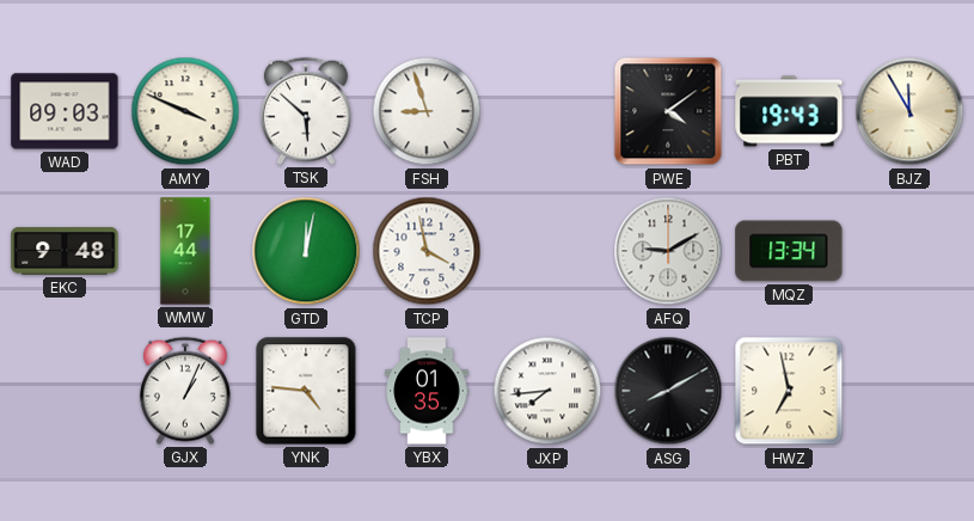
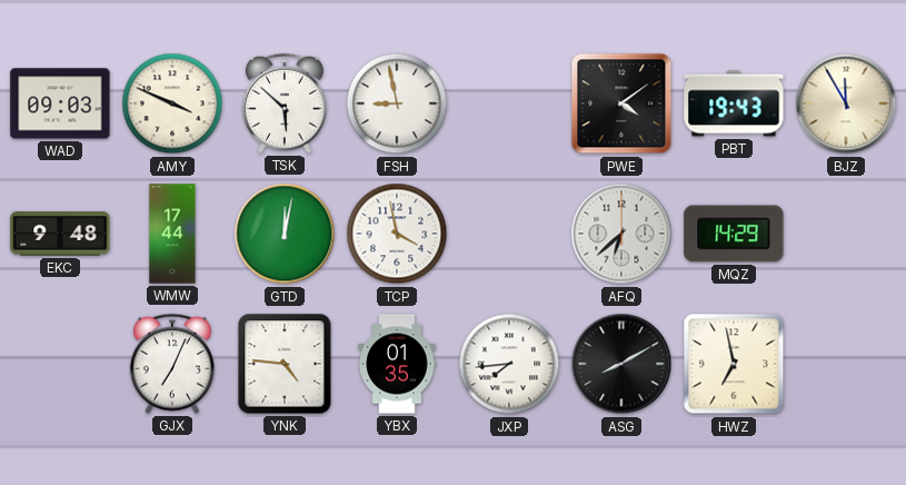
FSH: 8:57 -> 8:58 (397, 103)
AFQ: 9:10 -> 6:38 (621, 234)
MQZ: 13:34 -> 14:29 (734, 234)
GJX: 1:04 -> 7:04 (172, 364)
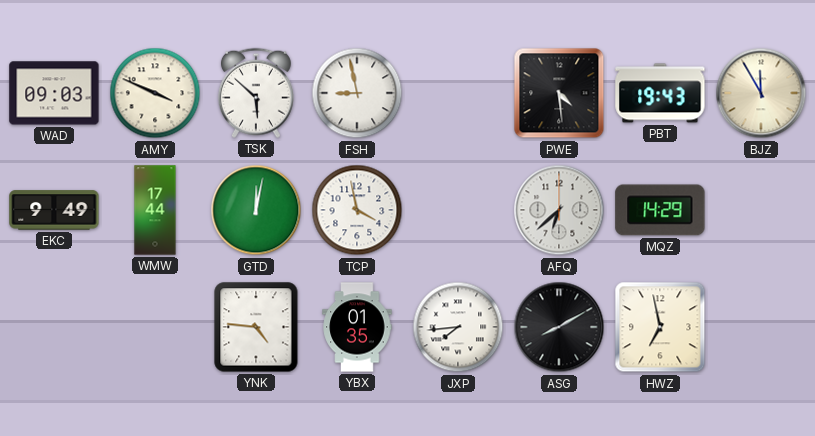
PWE: 4:09 -> 4:29 (559, 93)
EKC: 9:48 -> 9:49 (54, 210)
GJX: 7:04 -> none (172, 364)
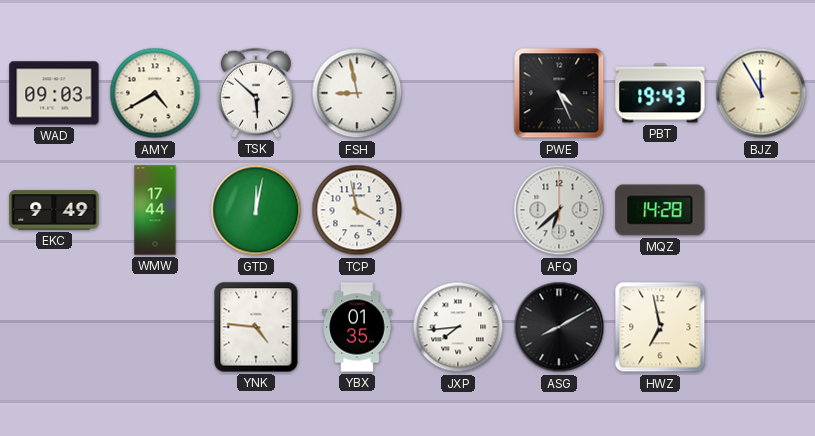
AMY: 3:49 -> 4:40 (155, 93)
PWE: 4:29 -> 4:26 (559, 93)
MQZ: 14:29 -> 14:28 (660, 210)
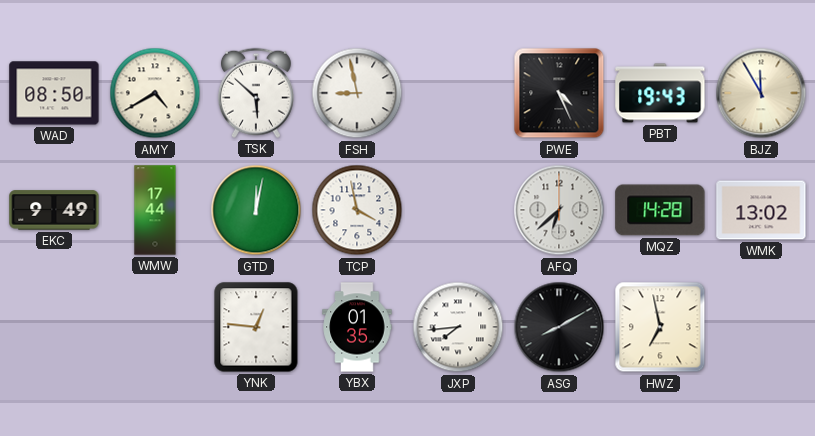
WAD: 09:03 -> 08:50 (54, 93)
WMK: none -> 13:02 (761, 210)
YNK: 4:46 -> 12:46 (256, 327)
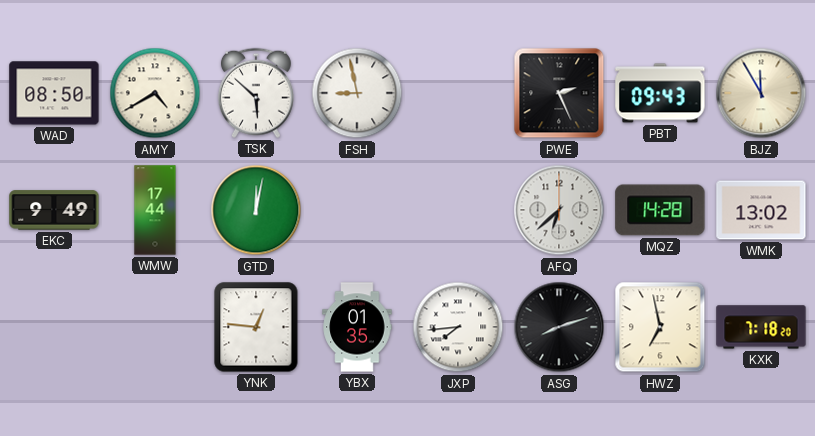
PWE: 4:26 -> 2:26 (559, 93)
PBT: 19:43 -> 09:43 (660, 93)
TCP: 3:58 -> none (357, 210)
ASG: 8:10 -> 8:12 (559, 327)
KXK: none -> 7:18 (761, 327)
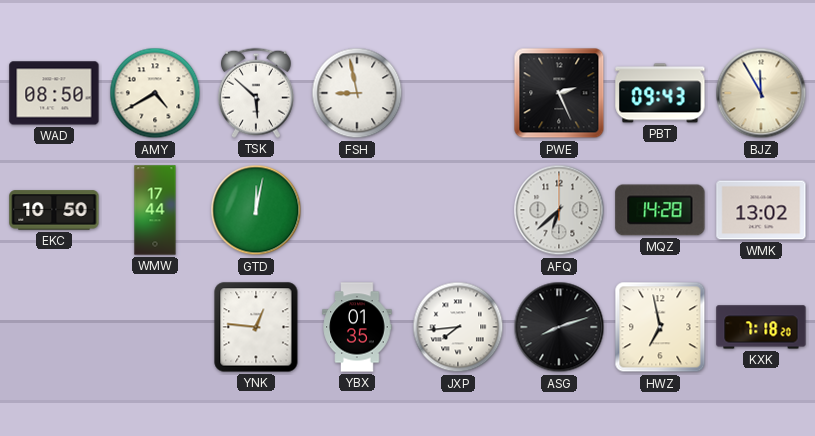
EKC: 9:49 -> 10:50 (54, 210)
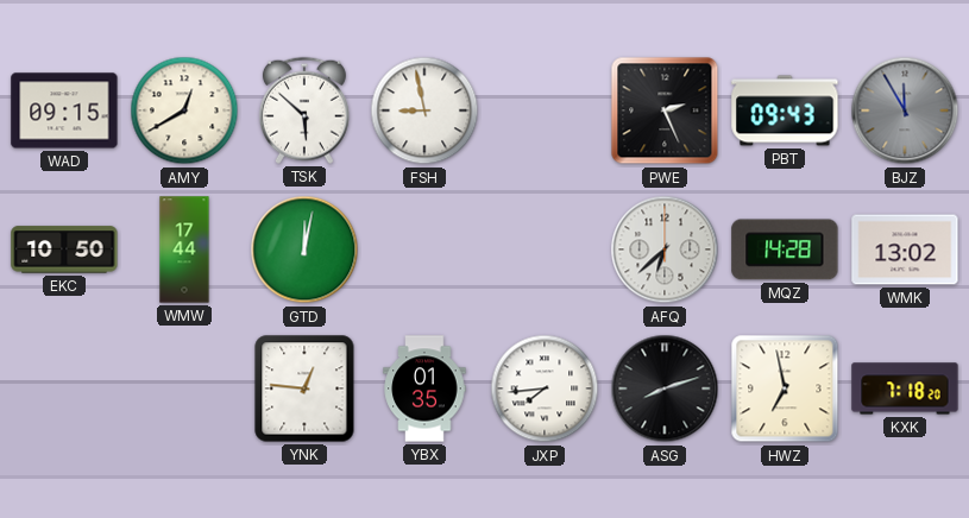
WAD: 08:50 -> 09:15 (64, 110)
AMY: 4:40 -> 12:40 (184, 110)
BJZ dial: cream -> grey (905, 110)
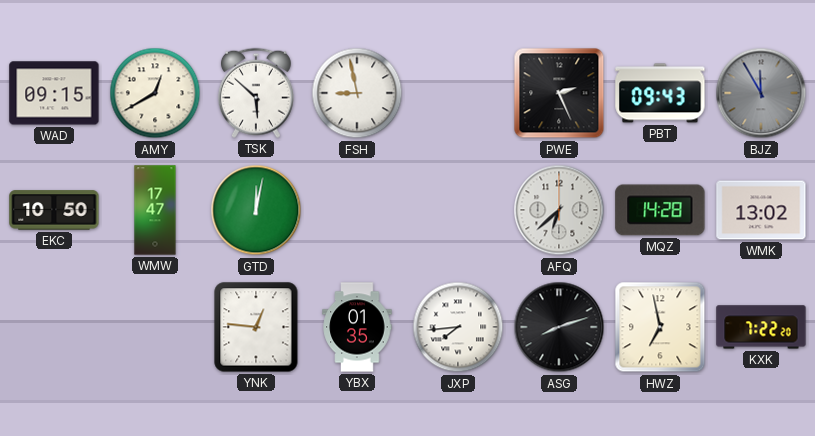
WMW: 17:44 -> 17:47 (155, 210)
KXK: 7:18 -> 7:22 (761, 327)
